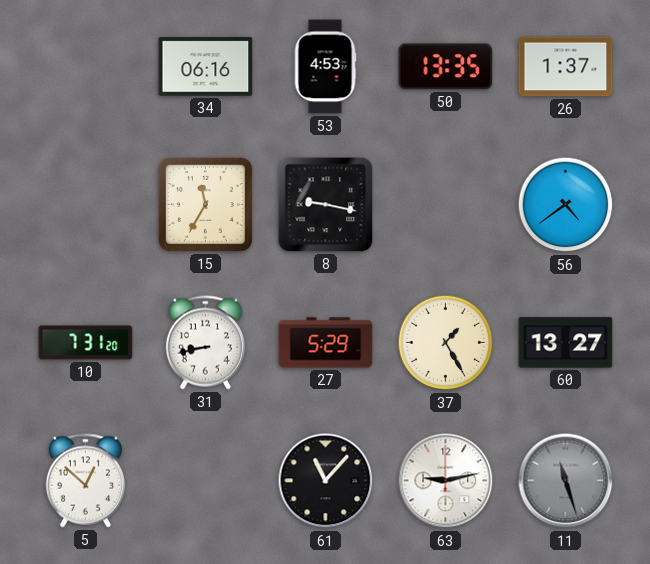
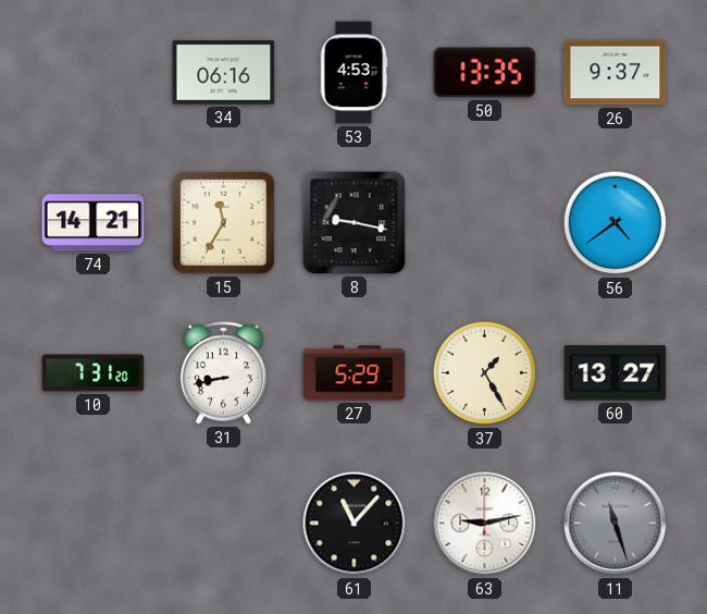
26: 1:37 -> 9:37 (616, 73)
74: none -> 14:21 (94, 223)
5: 12:52 -> none (85, 481)
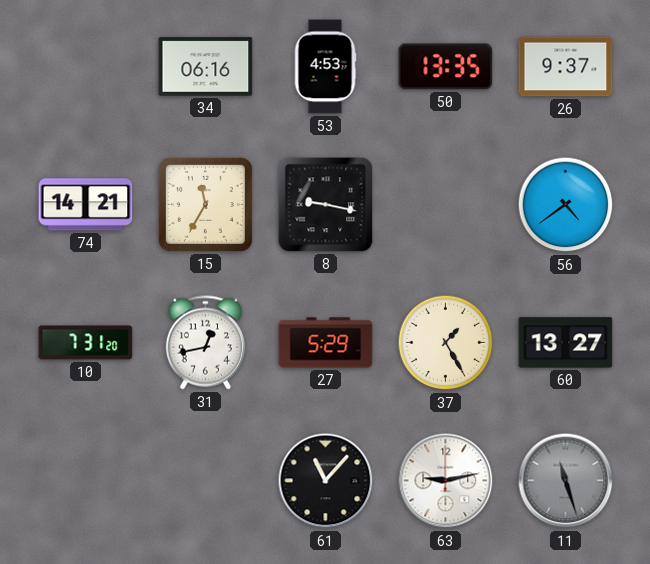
31: 8:43 -> 12:43 (205, 343)
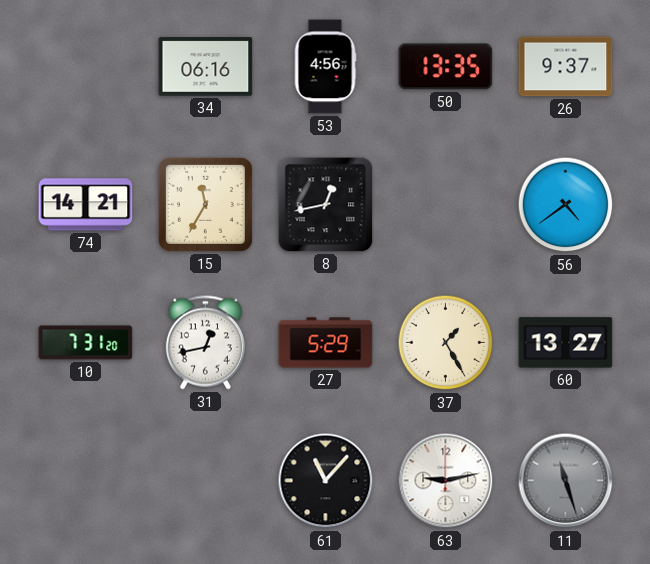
53: 4:53 -> 4:56 (325, 67)
8: 9:17 -> 12:43 (326, 205)
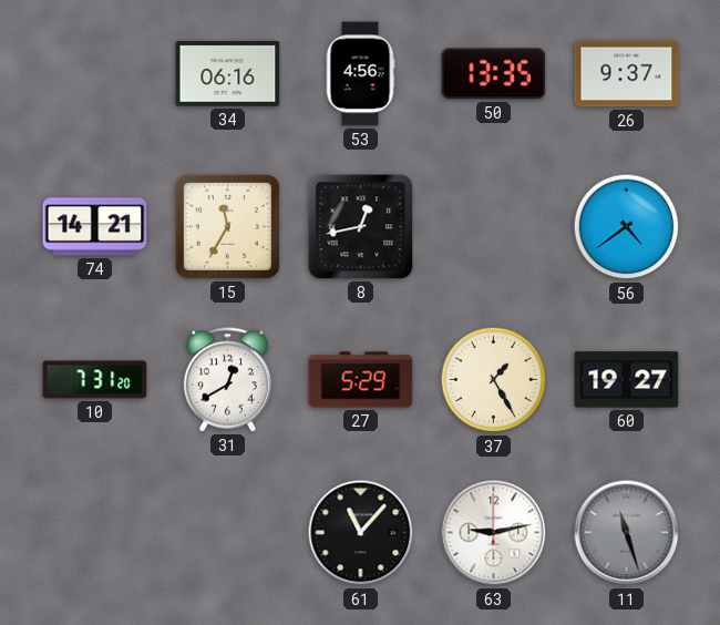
31: 12:43 -> 12:40 (227, 380)
60: 13:27 -> 19:27 (627, 380)
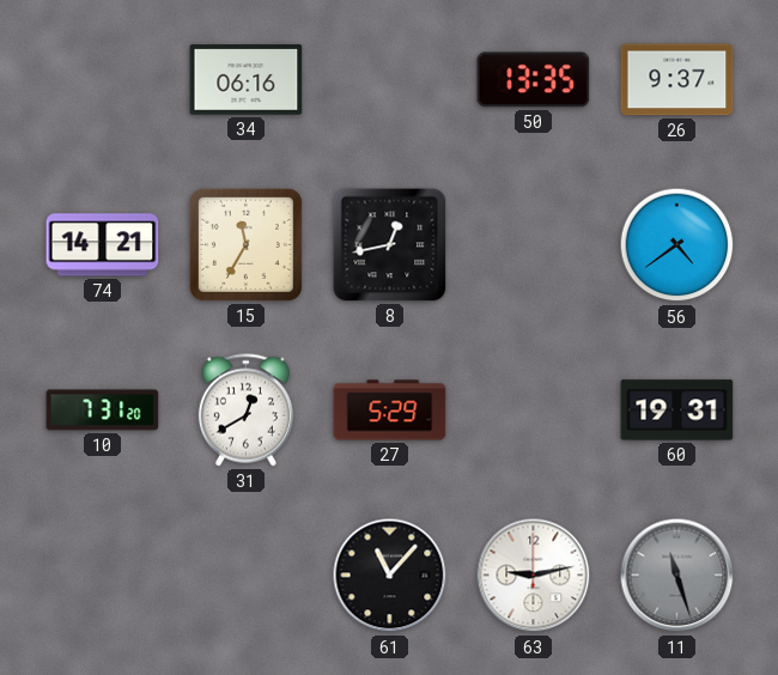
53: 4:56 -> none (360, 74)
37: 1:25 -> none (494, 380)
60: 19:27 -> 19:31 (677, 411)
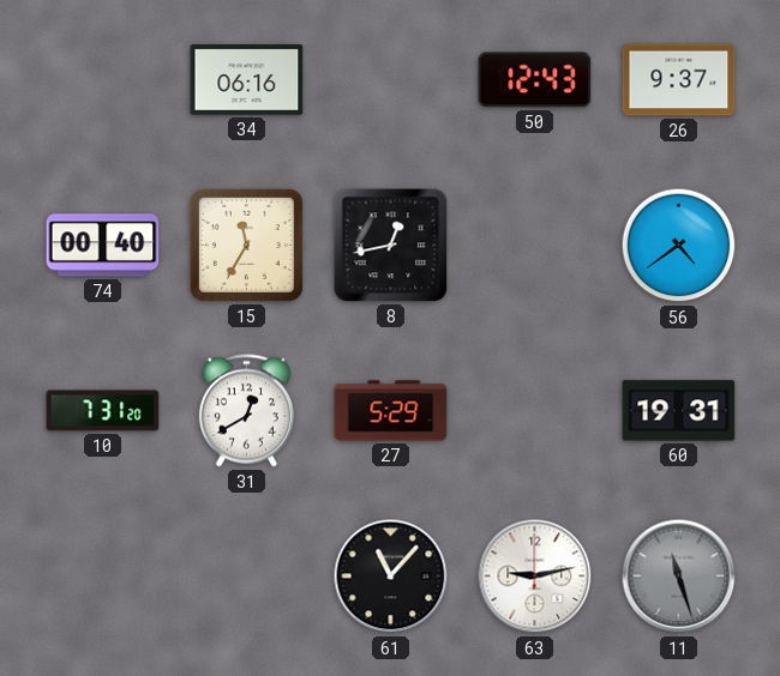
50: 13:35 -> 12:43 (535, 80)
74: 14:21 -> 00:40 (103, 246)
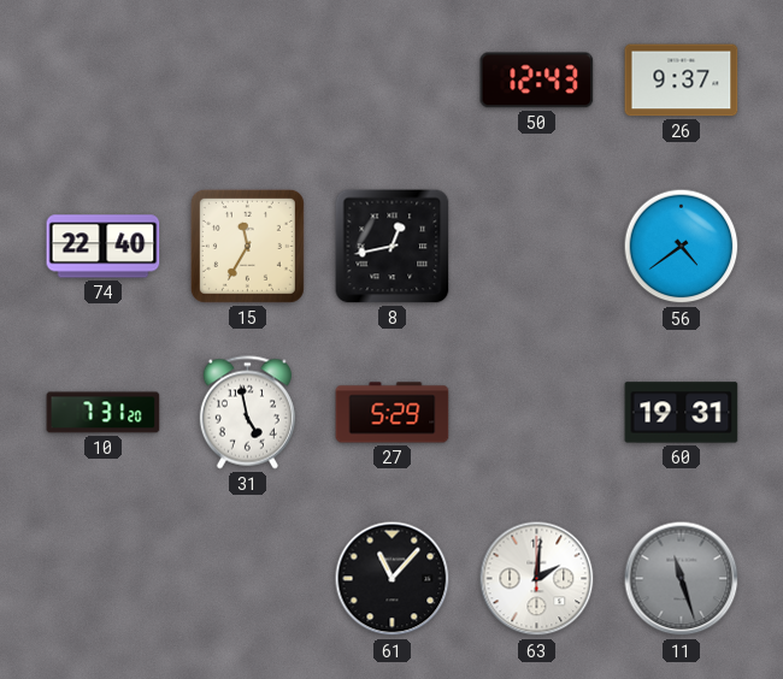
34: 06:16 -> none (247, 80)
74: 00:40 -> 22:40 (104, 247)
31: 12:40 -> 4:58 (247, 413)
63: 9:13 -> 2:01 (537, 579)
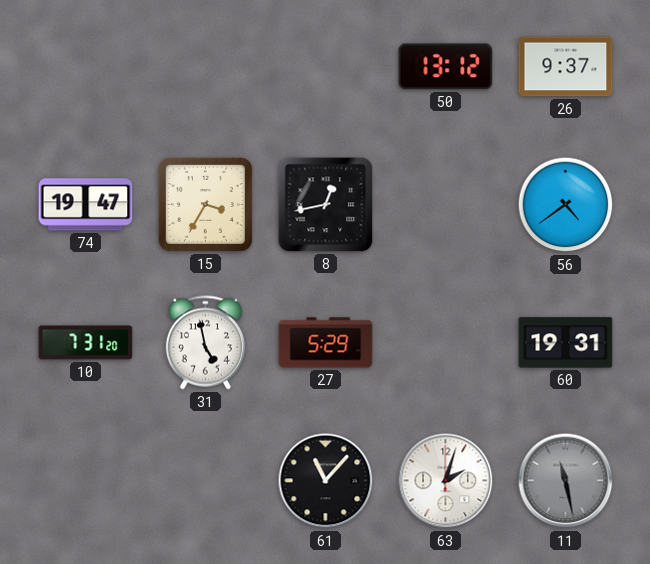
50: 12:43 -> 13:12 (446, 67)
74: 22:40 -> 19:47 (86, 205)
15: 11:35 -> 3:35 (205, 204)
63: 2:01 -> 2:03 (446, 481)
11: 11:27 -> 11:28 (566, 481)
